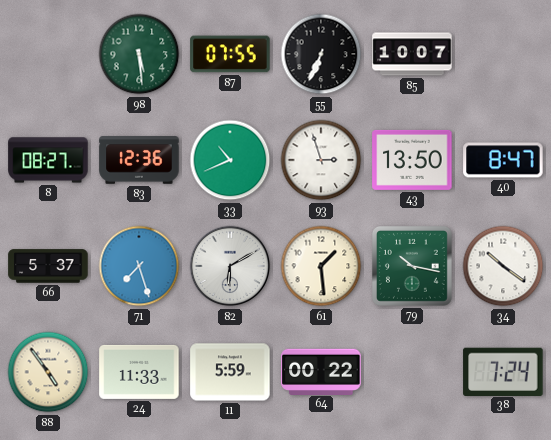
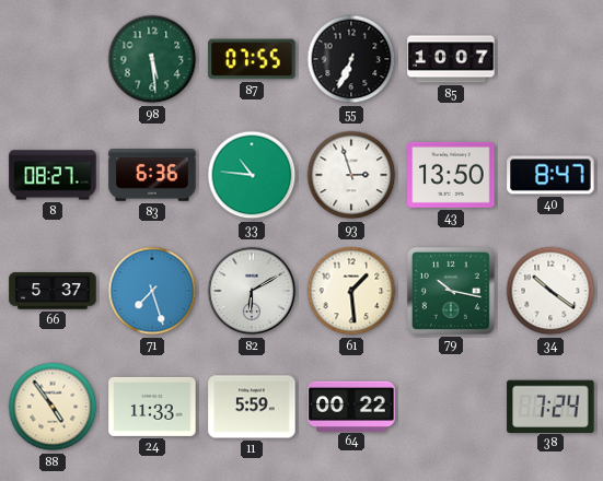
83: 12:36 -> 6:36 (152, 175)
33: 10:41 -> 10:46 (252, 175)
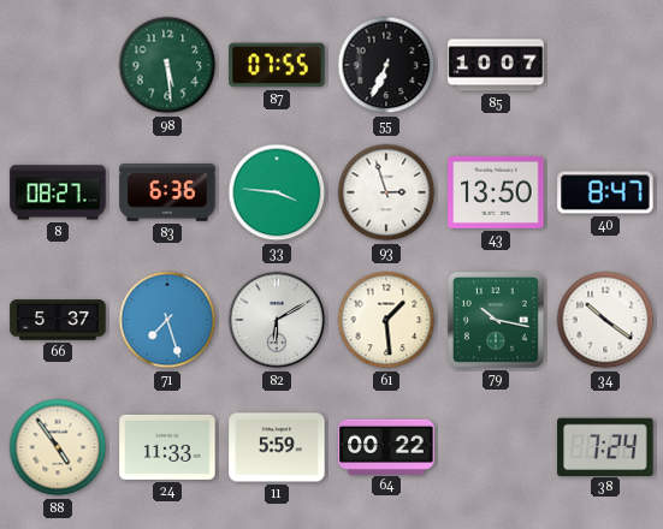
33: 10:46 -> 3:46 (277, 192)
